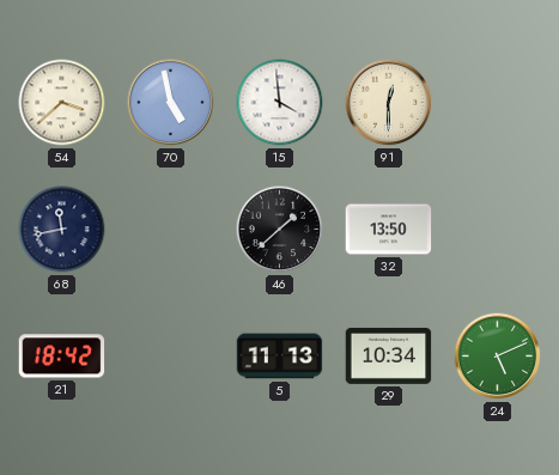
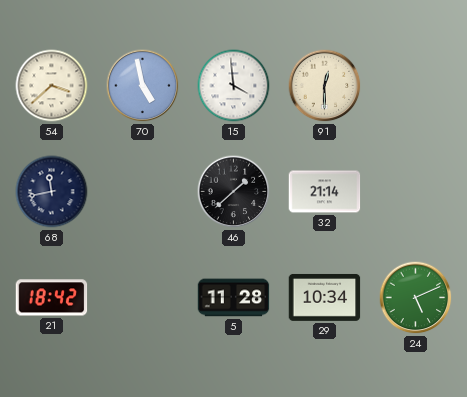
32: 13:50 -> 21:14 (325, 192)
5: 11:13 -> 11:28 (234, 298)
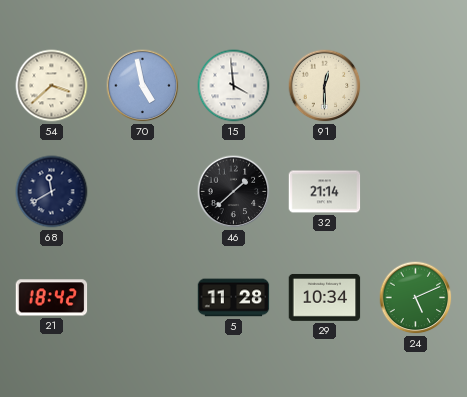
68: 11:43 -> 11:40 (52, 192)
